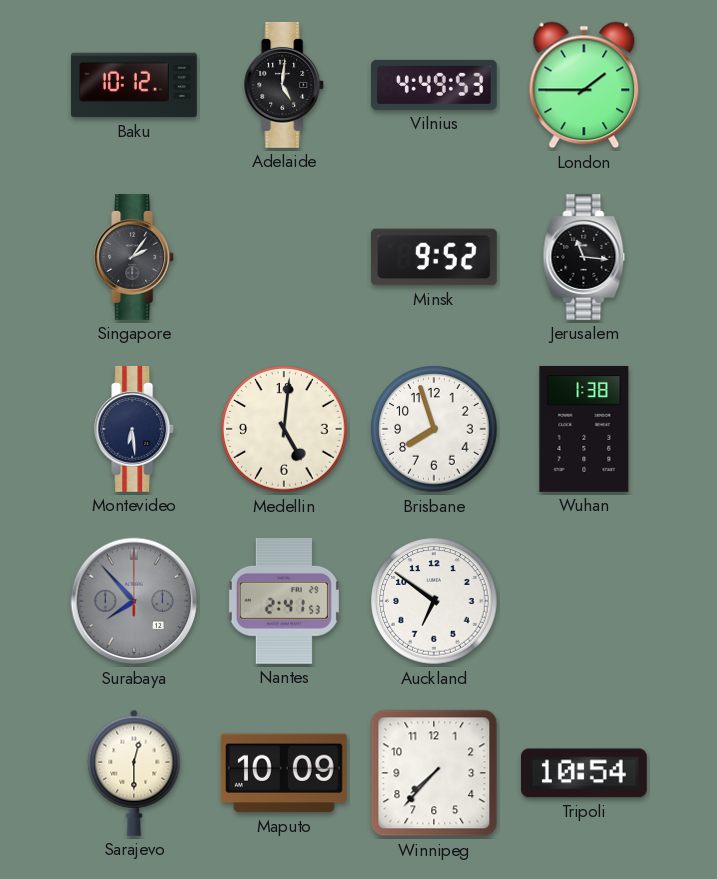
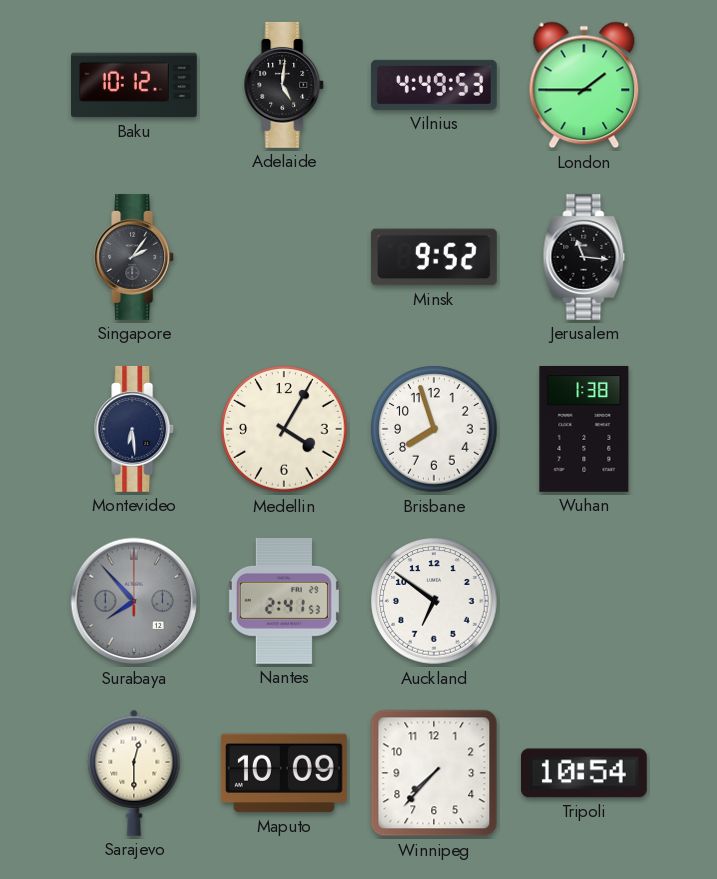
Medellin: 5:01 -> 4:05 (284, 429)
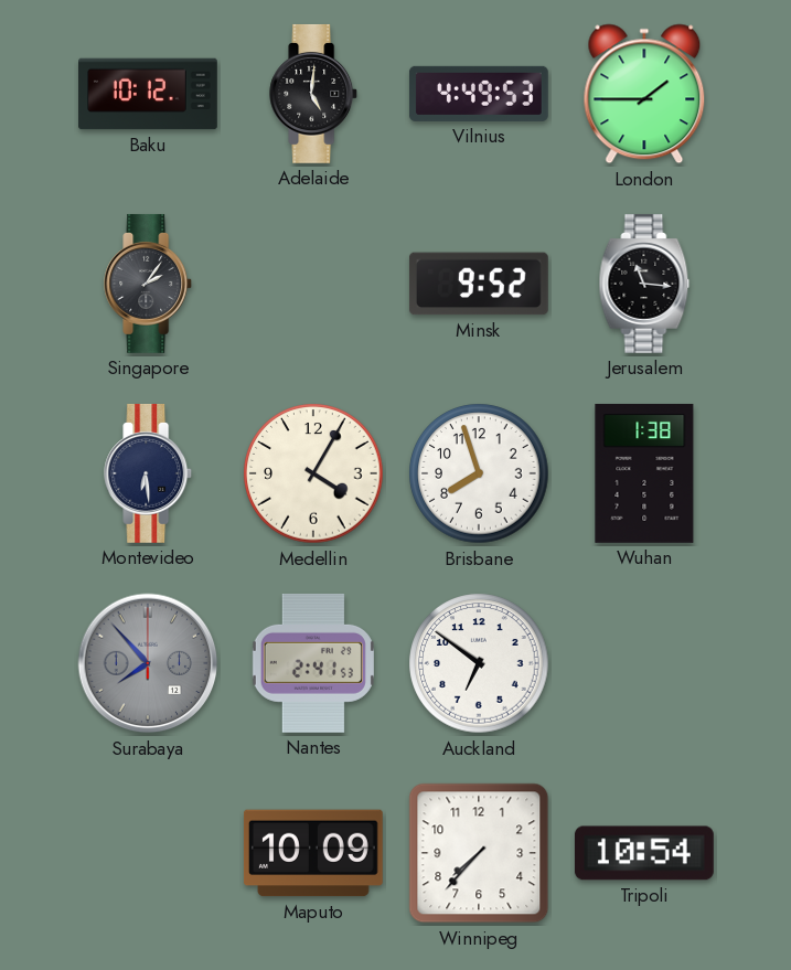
Sarajevo: 12:30 -> none (134, 773)
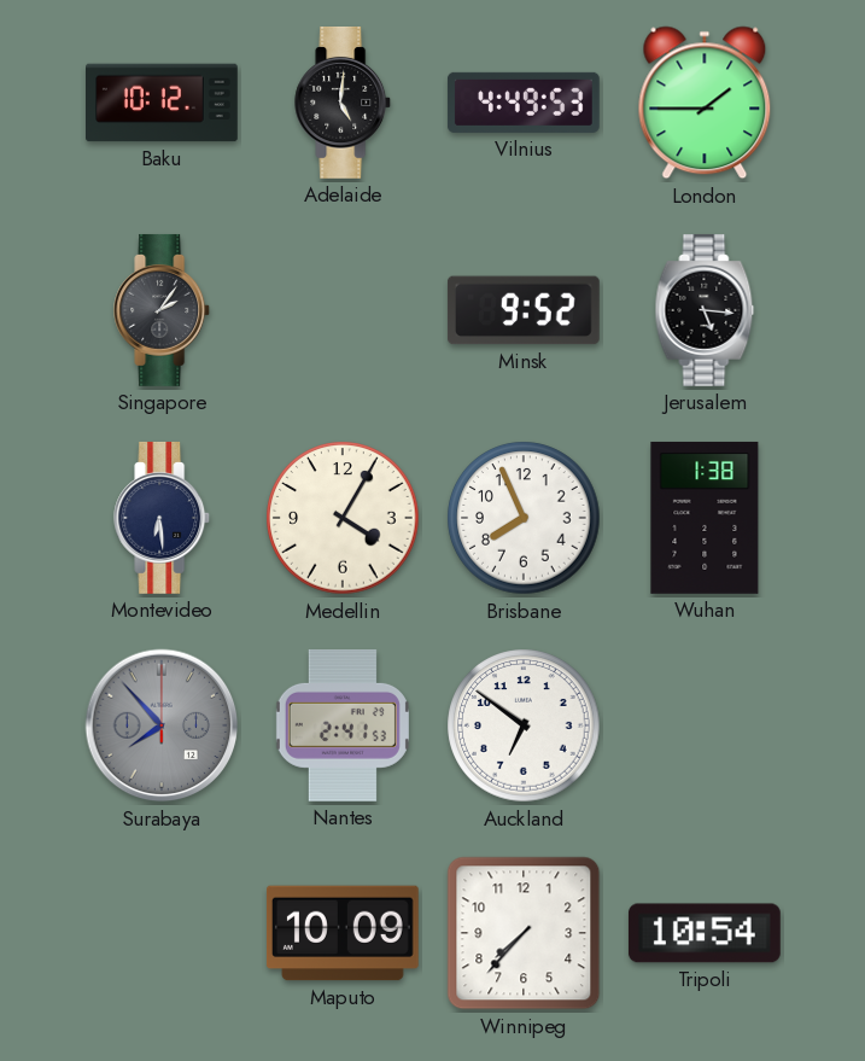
Jerusalem: 11:16 -> 5:16 (705, 310)
Brisbane: 7:57 -> 7:56 (524, 518)
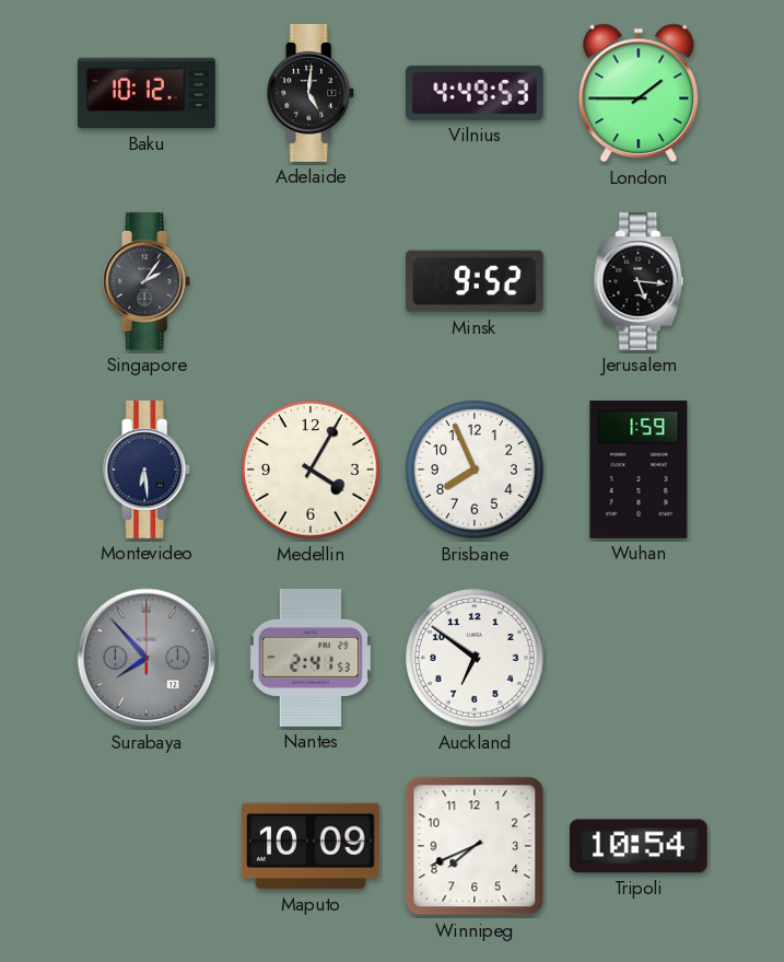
Wuhan: 1:38 -> 1:59 (639, 470)
Winnipeg: 7:37 -> 7:41 (475, 846)
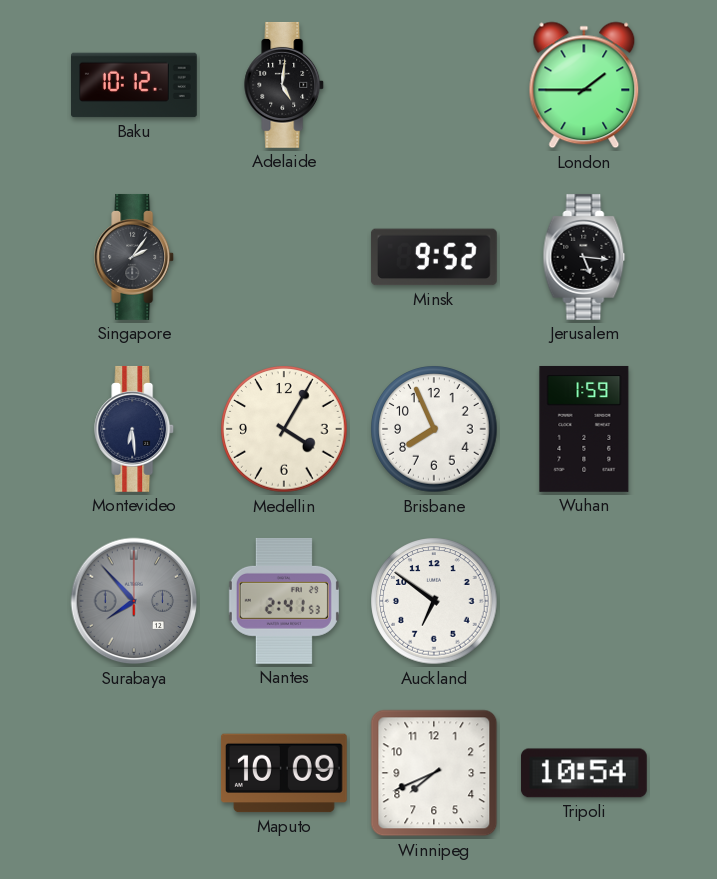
Vilnius: 4:49 -> none (475, 93)
